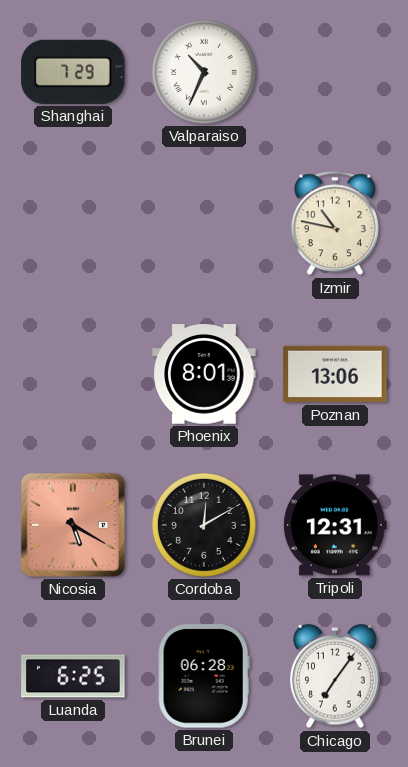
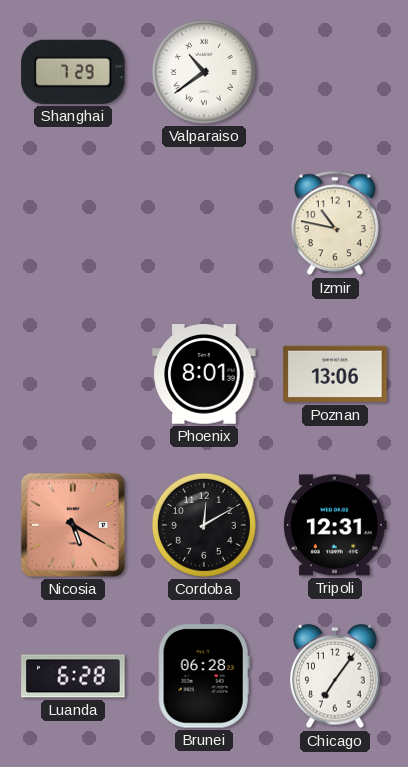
Valparaiso: 10:34 -> 10:39 (204, 72)
Luanda: 6:25 -> 6:28 (73, 676)
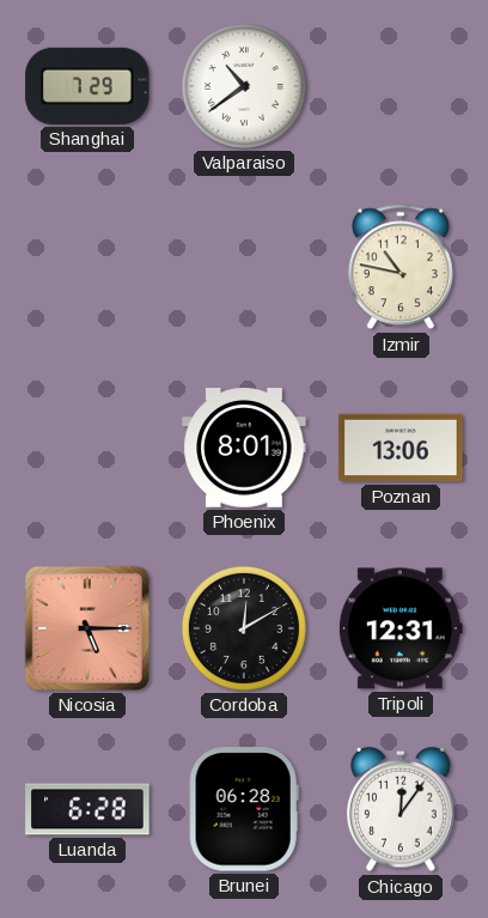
Nicosia: 5:20 -> 5:15 (87, 628)
Chicago: 7:06 -> 12:06 (401, 809)
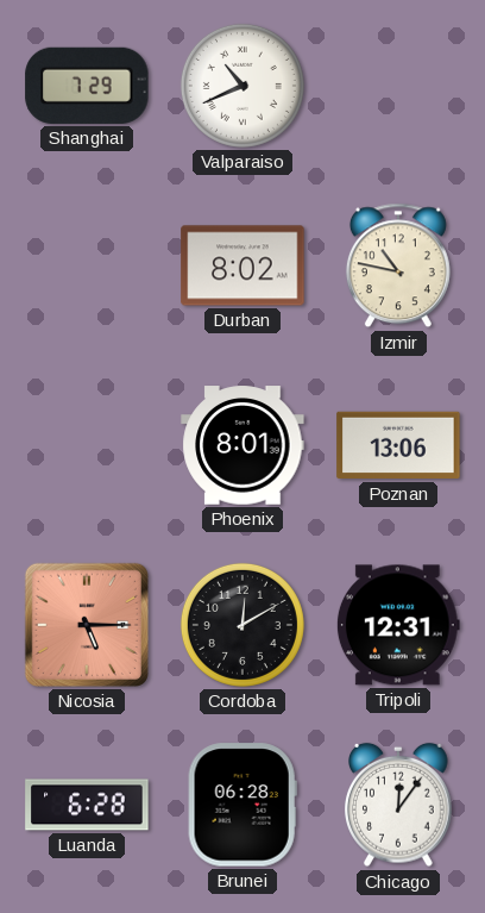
Valparaiso: 10:39 -> 10:41 (242, 86)
Durban: none -> 8:02 (242, 265)
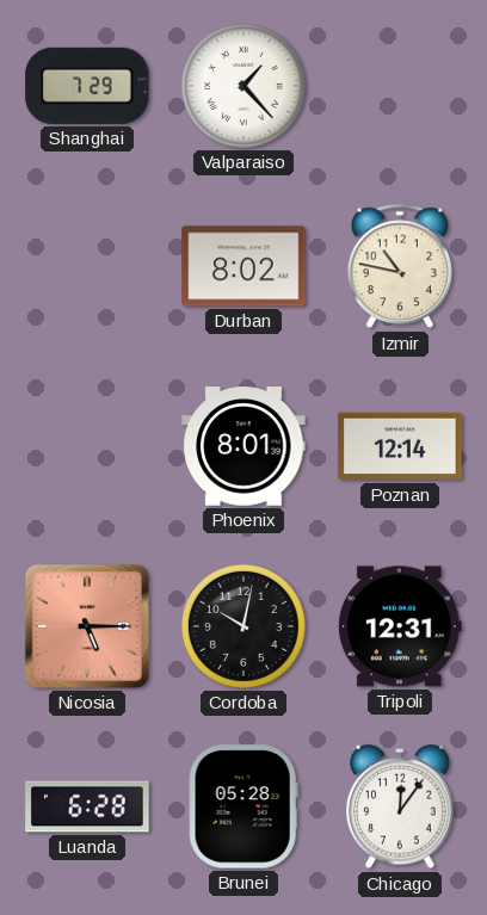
Valparaiso: 10:41 -> 1:23 (243, 86)
Poznan: 13:06 -> 12:14 (400, 446)
Cordoba: 12:10 -> 10:02 (243, 626)
Brunei: 06:28 -> 05:28 (243, 806)
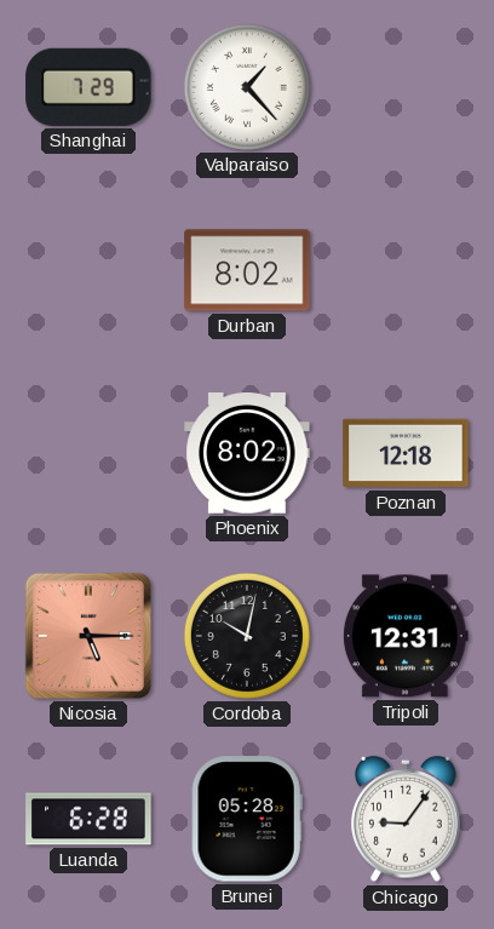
Izmir: 10:47 -> none (400, 266)
Phoenix: 8:01 -> 8:02 (247, 453)
Poznan: 12:14 -> 12:18 (406, 453)
Chicago: 12:06 -> 9:06 (406, 819)
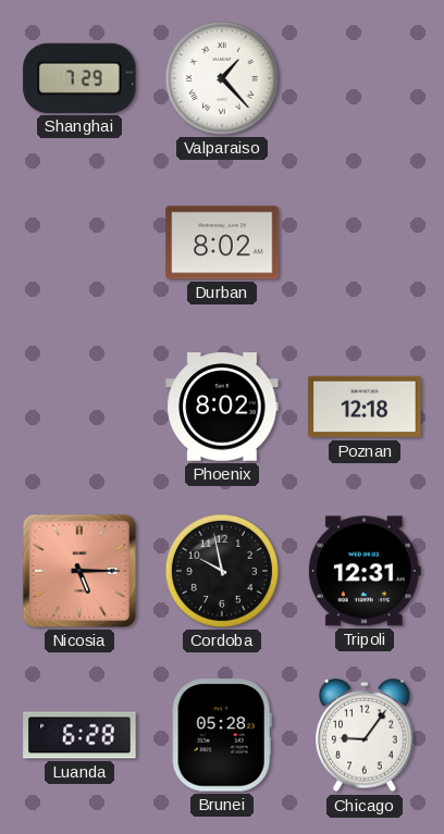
Cordoba: 10:02 -> 9:58 (222, 571)
